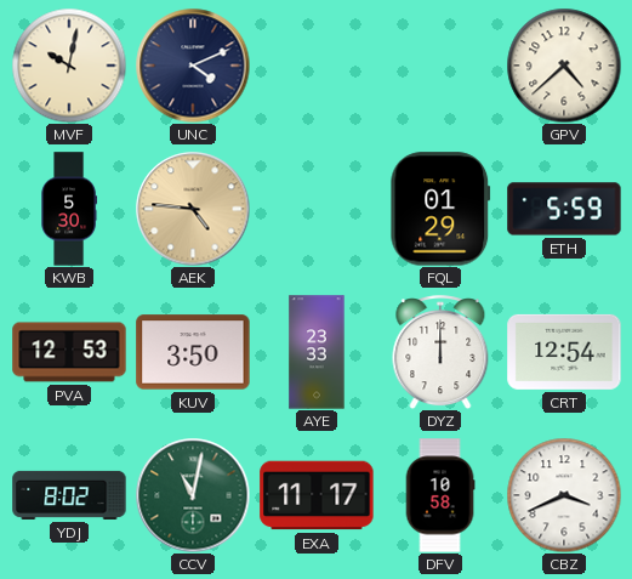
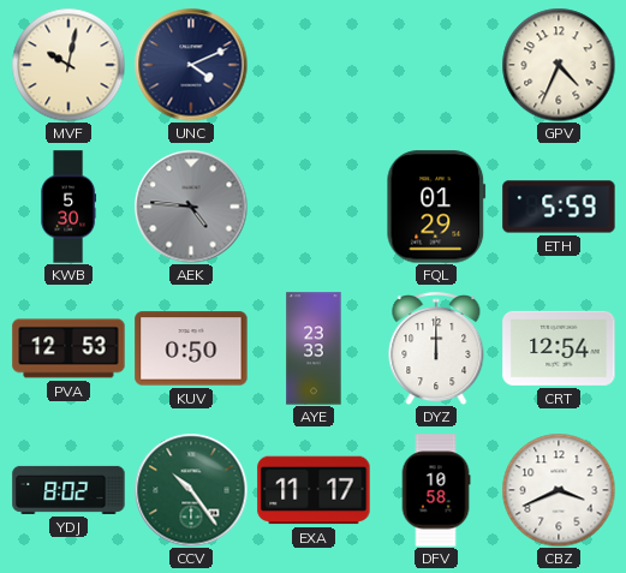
GPV: 4:38 -> 4:34 (559, 65)
AEK dial: champagne -> grey (191, 207)
KUV: 3:50 -> 0:50 (191, 348)
CCV: 11:02 -> 10:24 (191, 490)
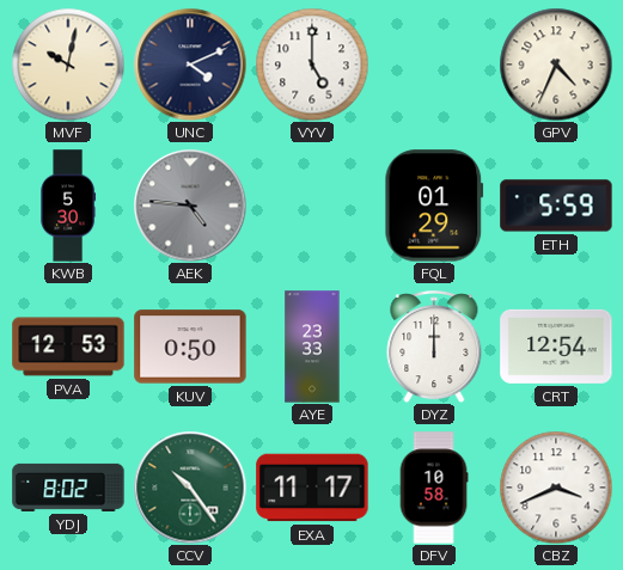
VYV: none -> 5:00 (312, 65)
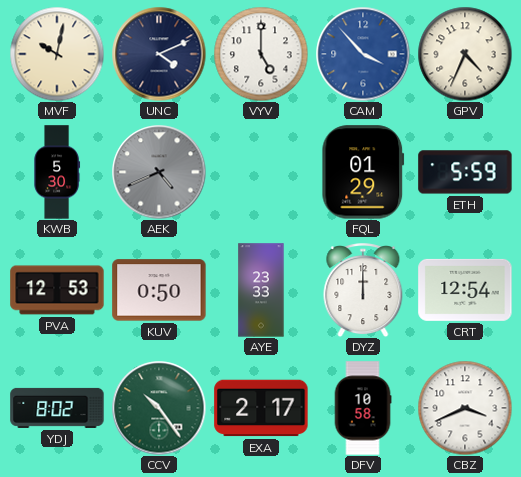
CAM: none -> 3:53 (363, 54)
AEK: 4:46 -> 4:41 (159, 172)
EXA: 11:17 -> 2:17 (261, 408)
